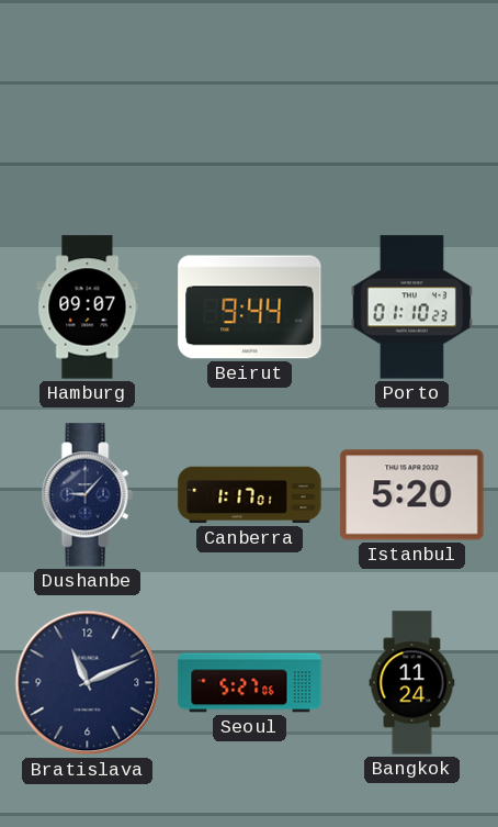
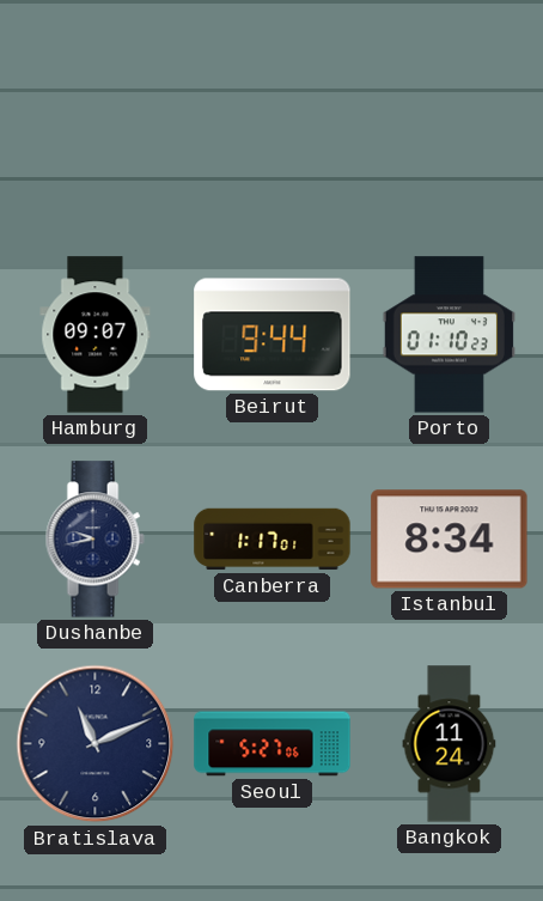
Dushanbe: 9:07 -> 9:43 (94, 540)
Istanbul: 5:20 -> 8:34 (450, 540)
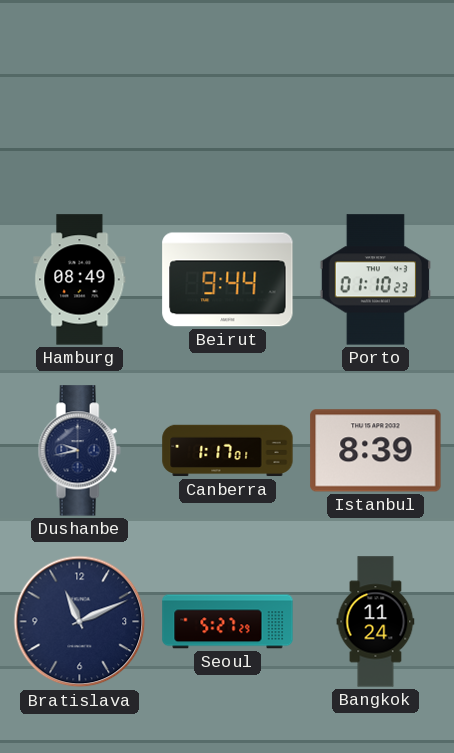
Hamburg: 09:07 -> 08:49 (80, 280)
Istanbul: 8:34 -> 8:39 (376, 451)
Seoul: 5:27:06 -> 5:27:29 (228, 622)
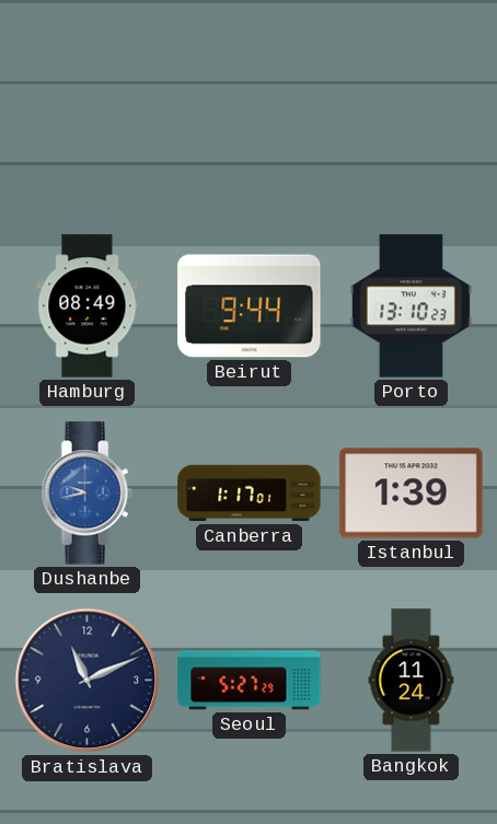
Porto: 01:10 -> 13:10 (411, 306)
Dushanbe dial: navy -> blue (86, 494)
Istanbul: 8:39 -> 1:39 (412, 494)
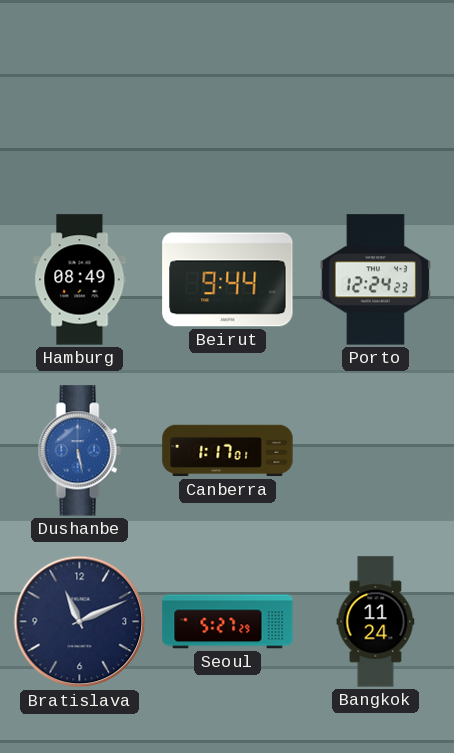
Porto: 13:10 -> 12:24 (375, 280)
Dushanbe: 9:43 -> 5:28 (79, 451)
Istanbul: 1:39 -> none (412, 494)
